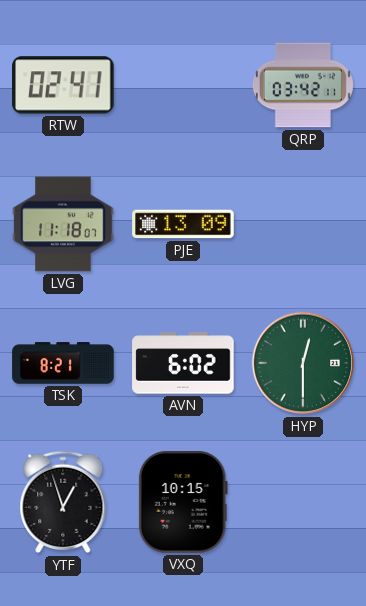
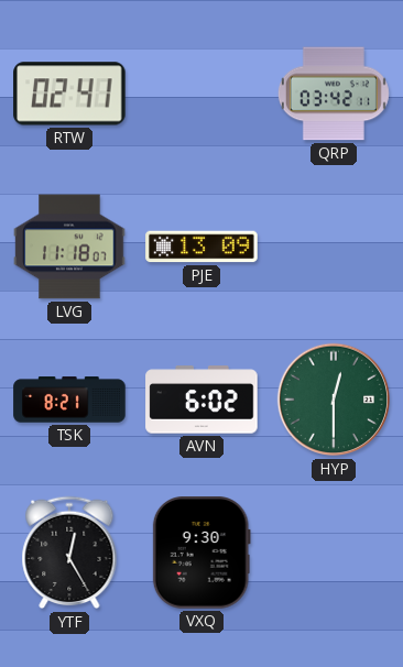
YTF: 12:57 -> 12:25 (69, 553)
VXQ: 10:15 -> 9:30 (201, 553)
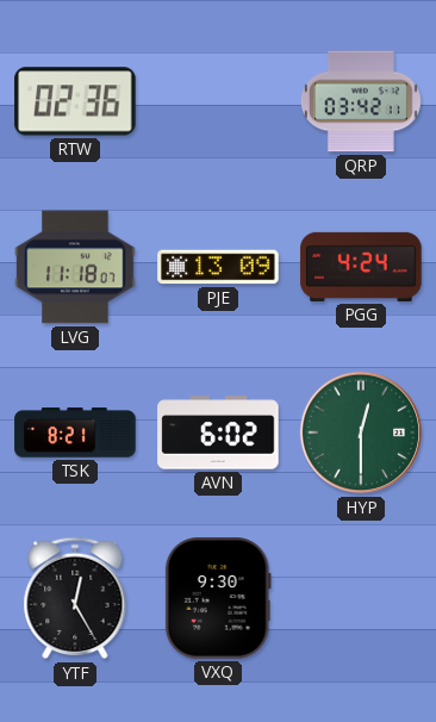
RTW: 02:41 -> 02:36 (75, 101)
PGG: none -> 4:24 (361, 267)
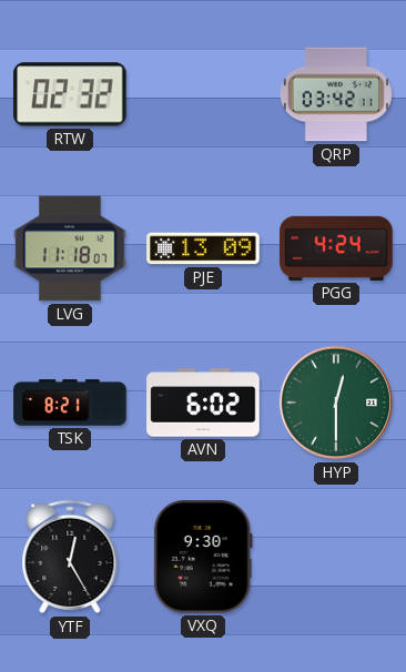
RTW: 02:36 -> 02:32 (70, 94)
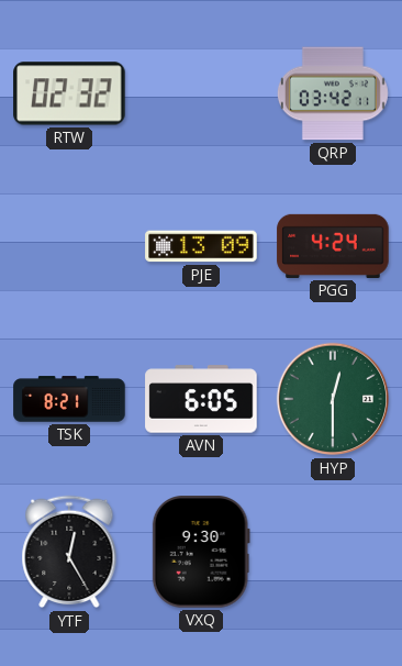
LVG: 11:18 -> none (70, 248)
AVN: 6:02 -> 6:05 (201, 399)
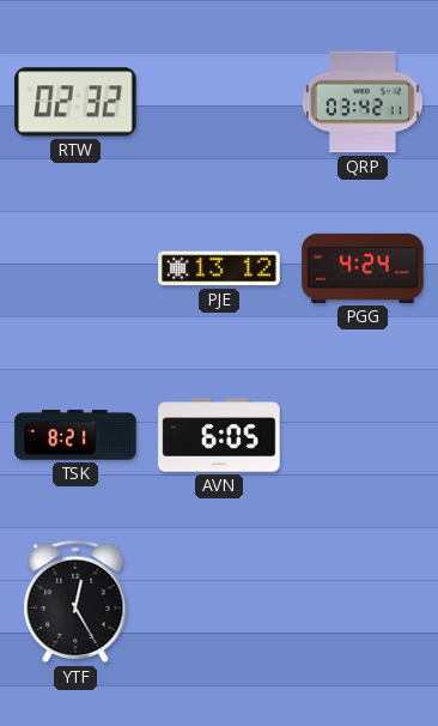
PJE: 13:09 -> 13:12 (219, 268)
HYP: 12:30 -> none (333, 399)
VXQ: 9:30 -> none (201, 552)
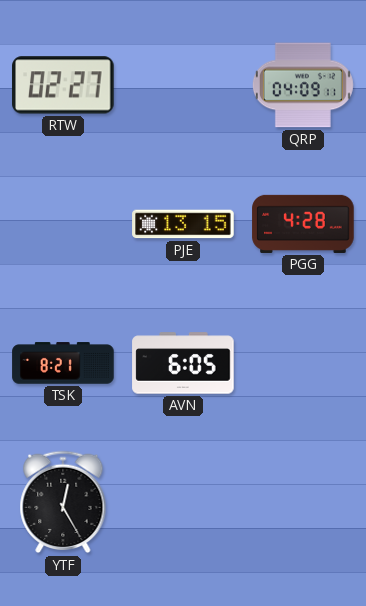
RTW: 02:32 -> 02:27 (63, 85)
QRP: 03:42 -> 04:09 (303, 85)
PJE: 13:12 -> 13:15 (183, 224)
PGG: 4:24 -> 4:28 (303, 224)
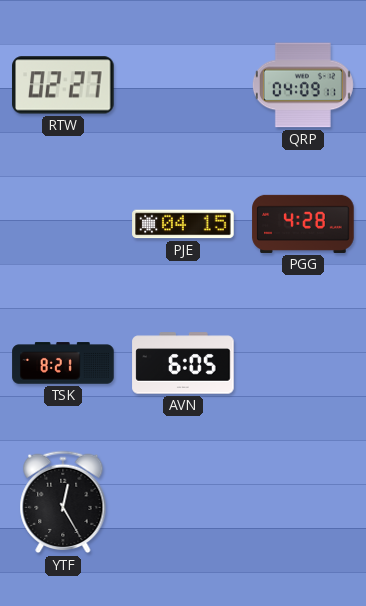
PJE: 13:15 -> 04:15 (183, 224)
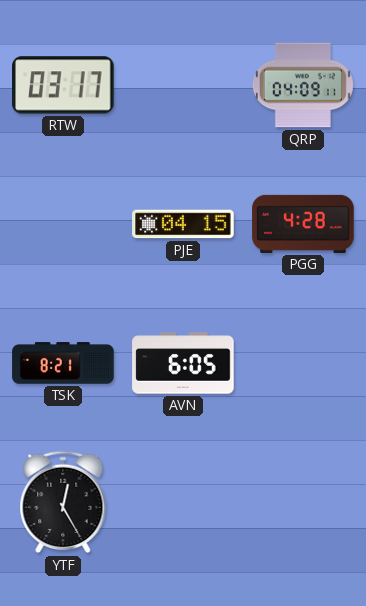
RTW: 02:27 -> 03:17 (63, 85)
